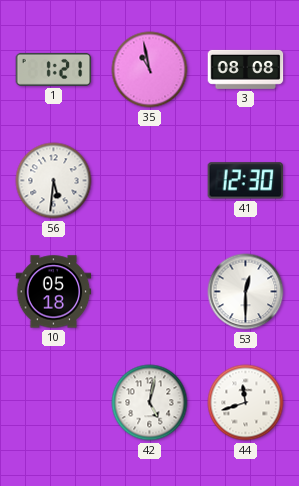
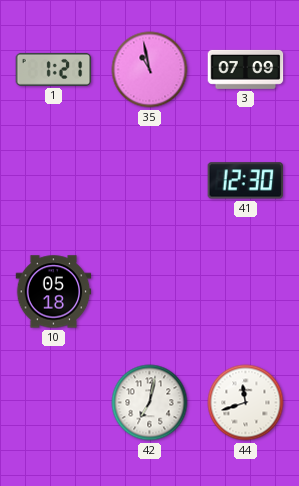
3: 08:08 -> 07:09 (246, 69)
56: 5:31 -> none (54, 181)
53: 12:30 -> none (246, 292)
42: 5:02 -> 7:02 (150, 403)
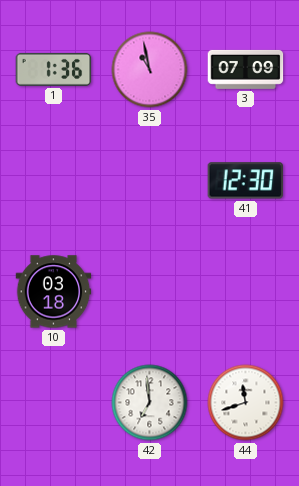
1: 1:21 -> 1:36 (54, 69)
10: 05:18 -> 03:18 (54, 292)
42: 7:02 -> 6:59 (150, 403)
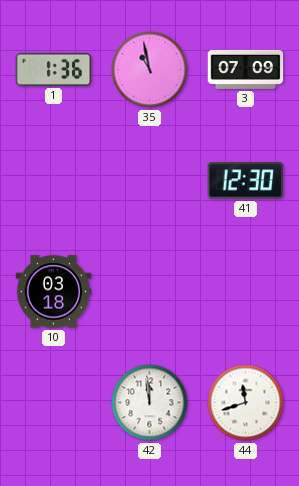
42: 6:59 -> 11:59 (150, 403)
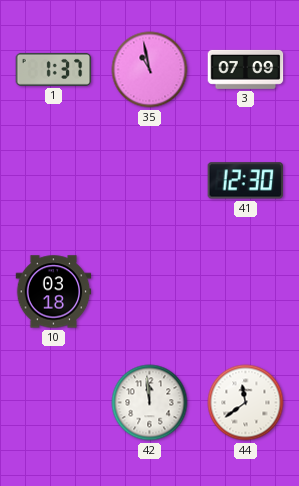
1: 1:36 -> 1:37 (54, 69)
44: 11:42 -> 11:39 (246, 403)
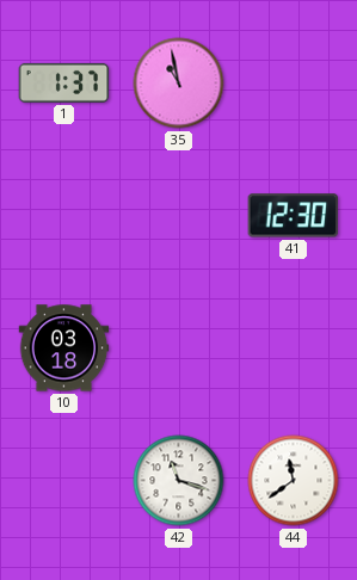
3: 07:09 -> none (246, 69)
42: 11:59 -> 11:18 (179, 481)
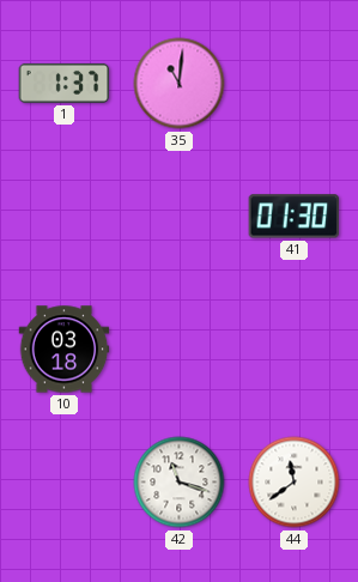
35: 10:58 -> 11:01 (180, 84)
41: 12:30 -> 01:30 (293, 217)
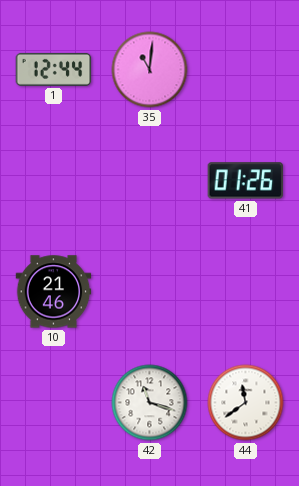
1: 1:37 -> 12:44 (54, 69)
41: 01:30 -> 01:26 (245, 181)
10: 03:18 -> 21:46 (54, 292)
